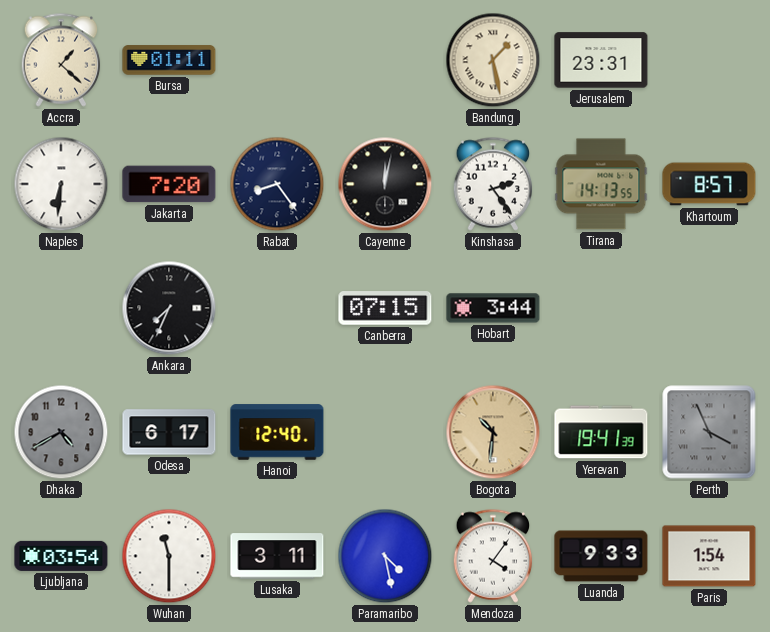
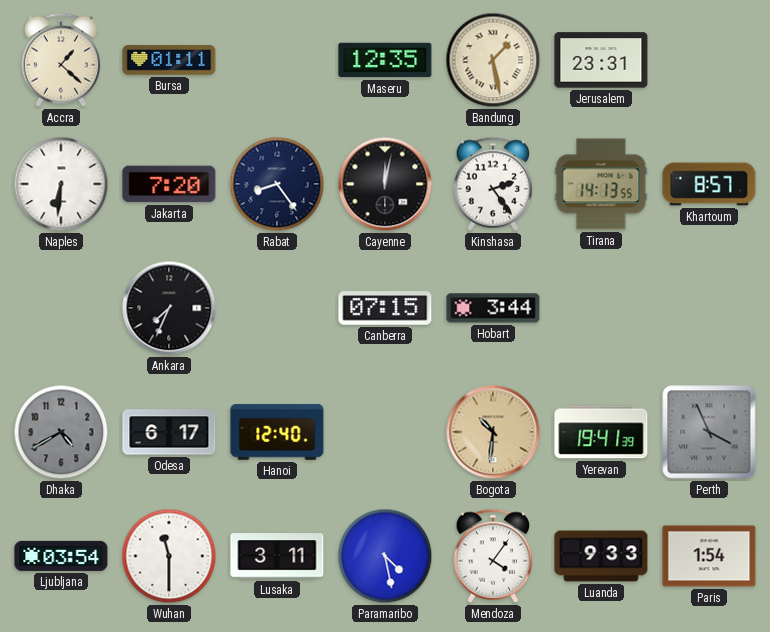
Maseru: none -> 12:35 (385, 60)
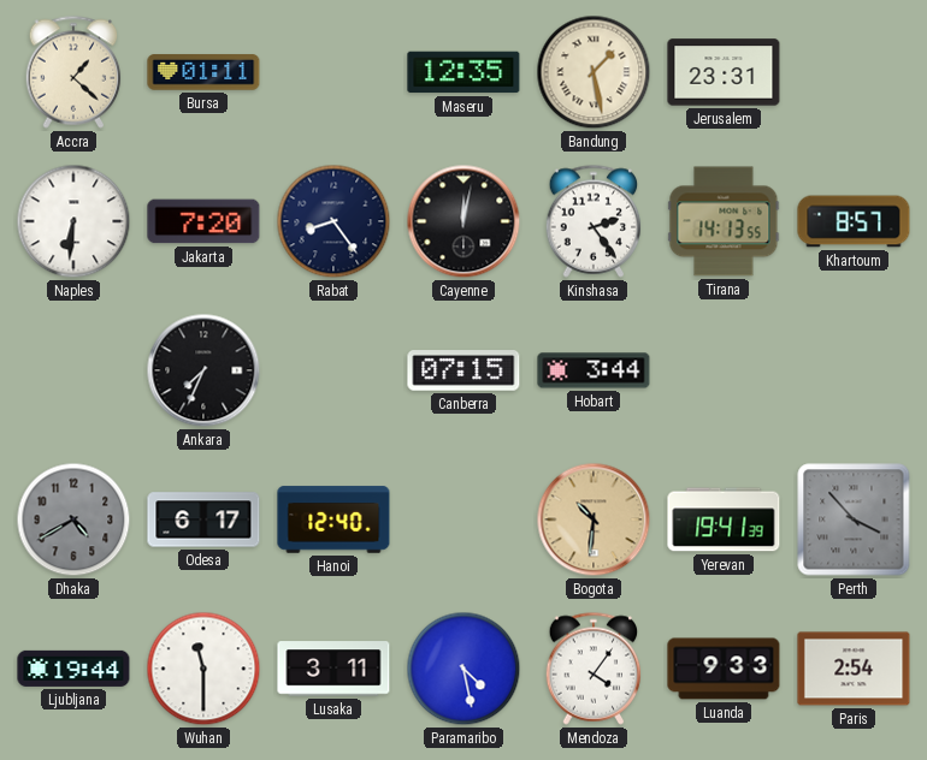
Perth: 3:56 -> 3:53 (854, 519)
Ljubljana: 03:54 -> 19:44 (73, 669)
Paris: 1:54 -> 2:54 (854, 669)
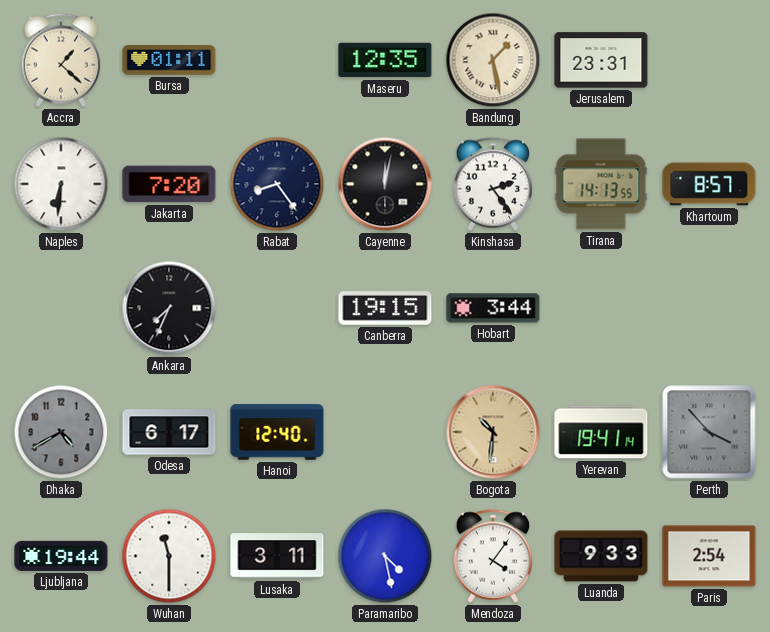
Canberra: 07:15 -> 19:15 (385, 308)
Yerevan: 19:41:39 -> 19:41:14 (601, 432)
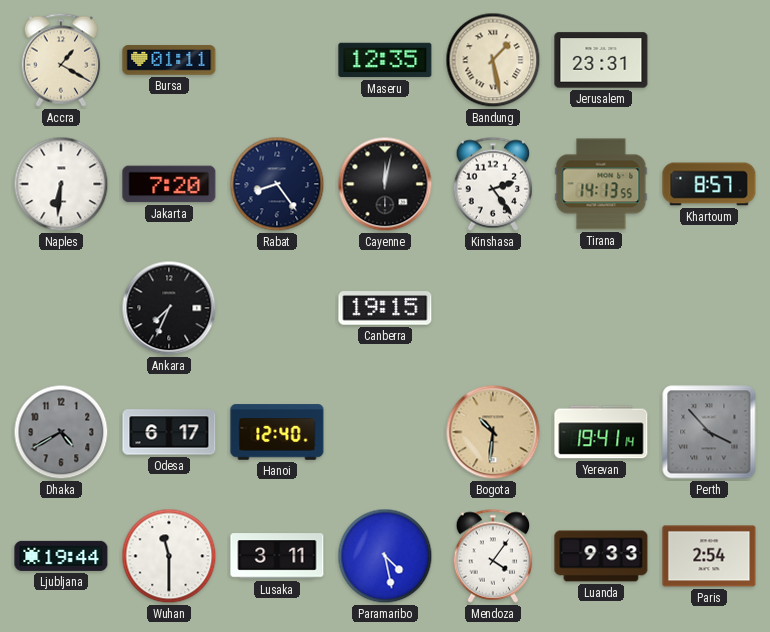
Accra: 1:22 -> 1:20 (61, 60)
Hobart: 3:44 -> none (493, 308)
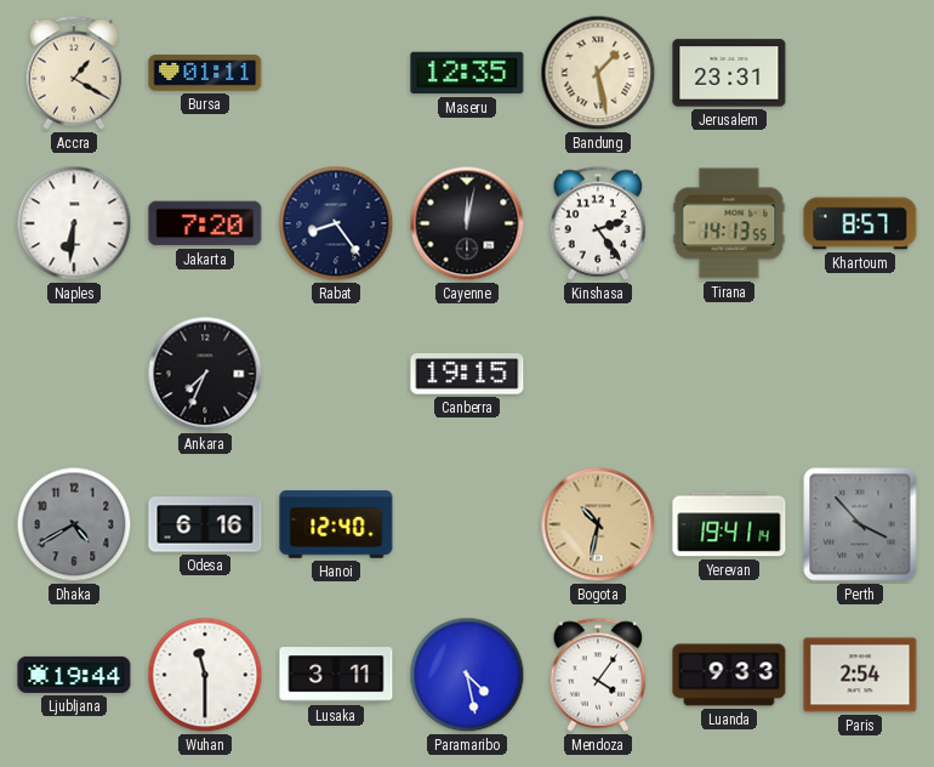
Odesa: 6:17 -> 6:16 (205, 524)
Bogota: 10:31 -> 10:32 (598, 524)
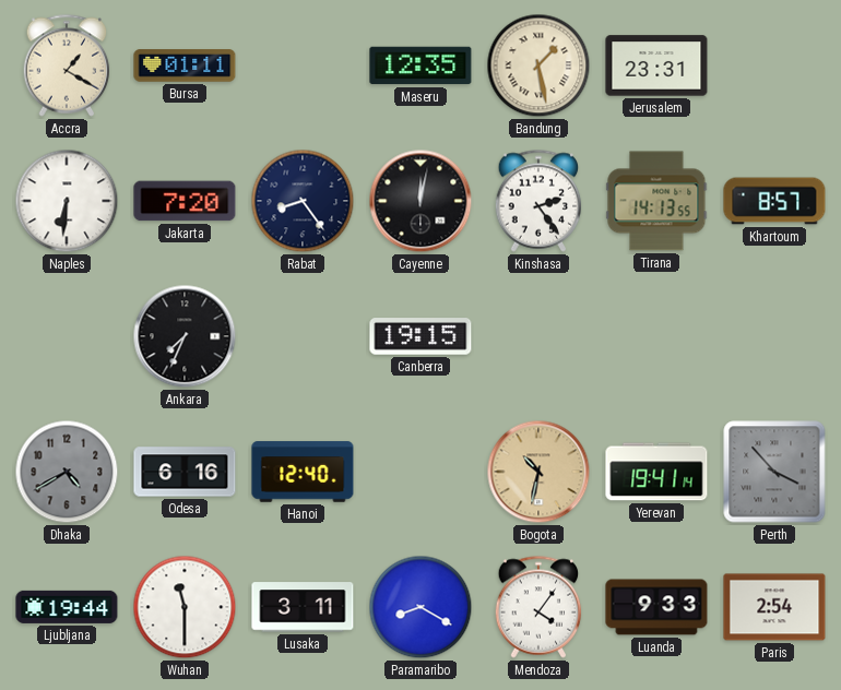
Paramaribo: 4:28 -> 8:20 (420, 607)
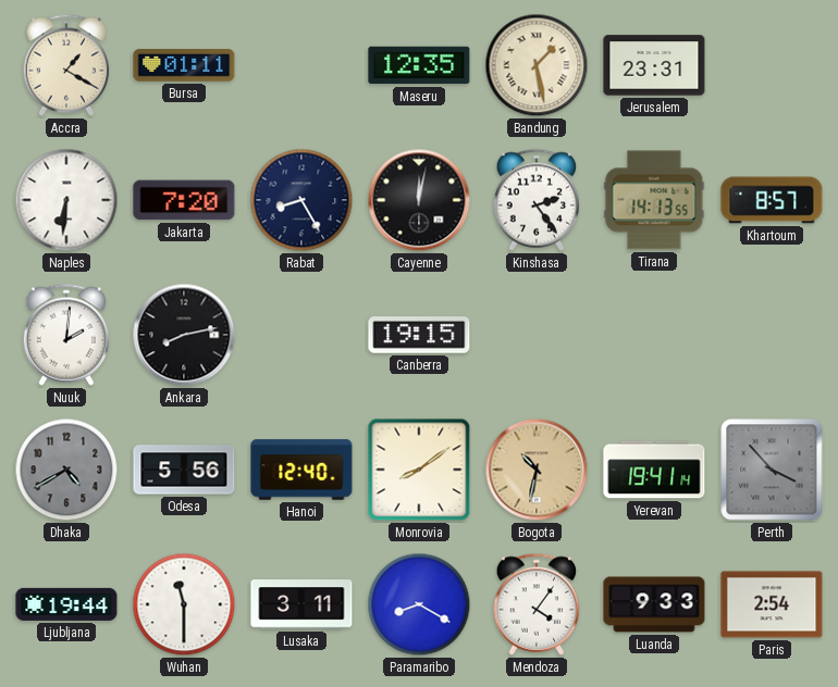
Rabat: 8:24 -> 8:25 (301, 200)
Nuuk: none -> 2:01 (66, 335)
Ankara: 7:34 -> 8:13 (184, 335)
Odesa: 6:16 -> 5:56 (184, 470)
Monrovia: none -> 8:09 (419, 470)
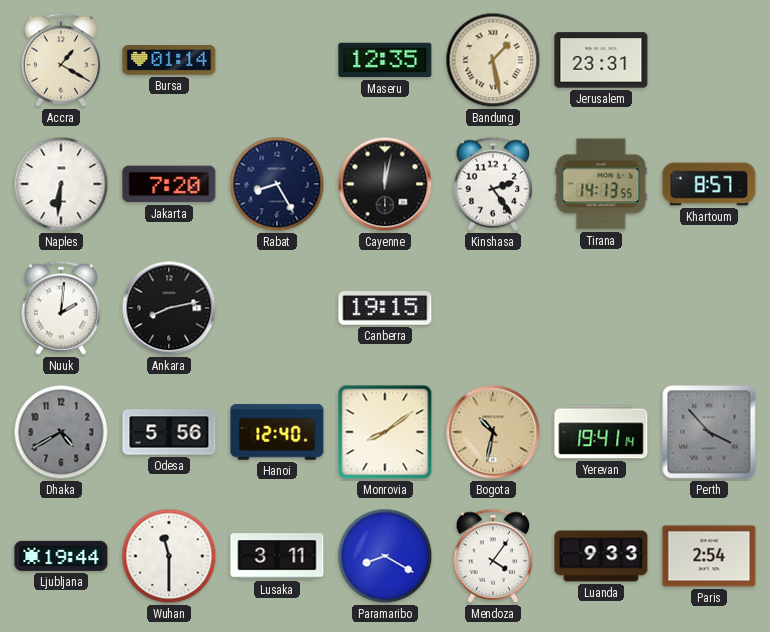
Bursa: 01:11 -> 01:14 (169, 60)
